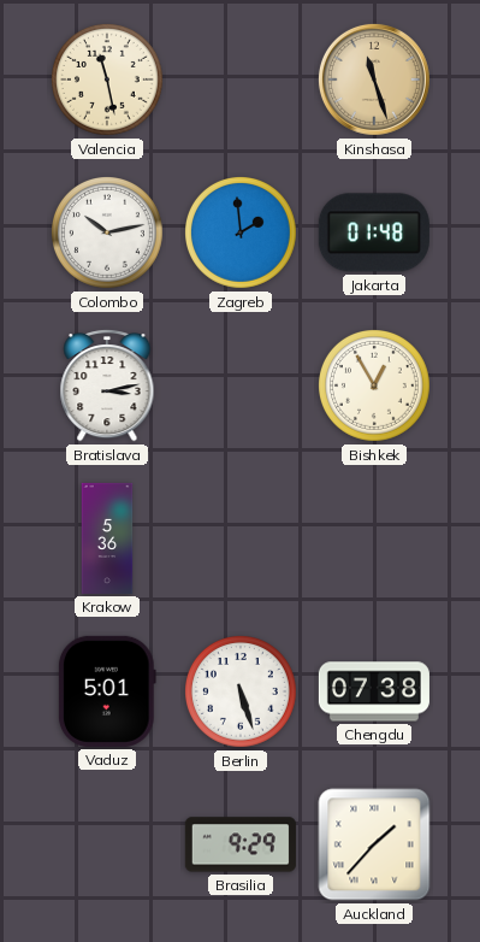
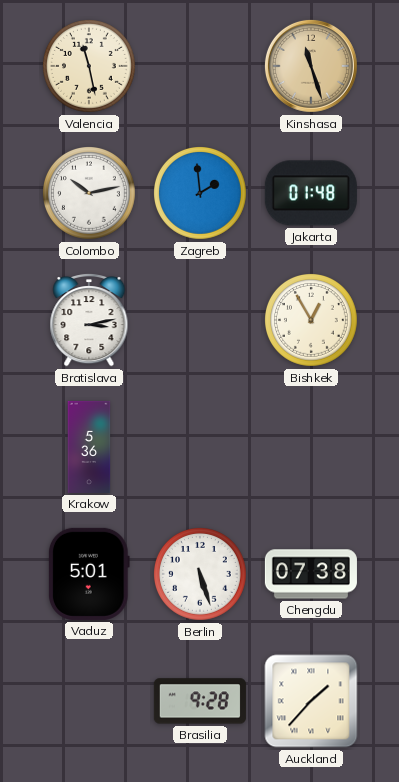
Brasilia: 9:29 -> 9:28 (200, 701)
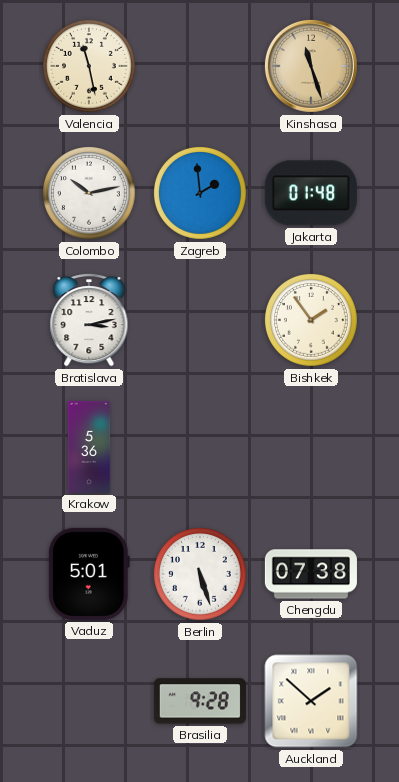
Bishkek: 12:55 -> 1:54 (312, 321)
Auckland: 1:37 -> 1:52 (311, 701)
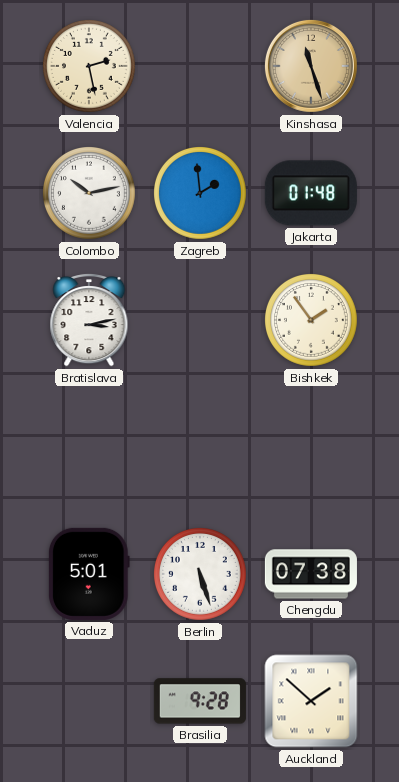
Valencia: 11:28 -> 2:28 (90, 67)
Krakow: 5:36 -> none (89, 447)
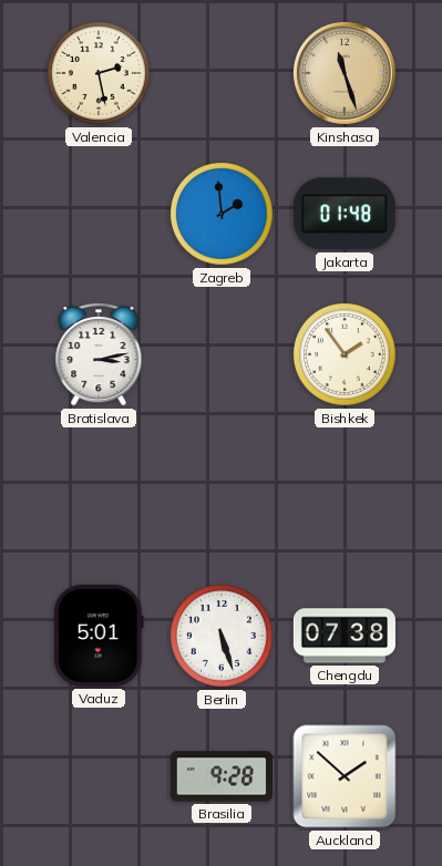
Colombo: 10:13 -> none (90, 194)
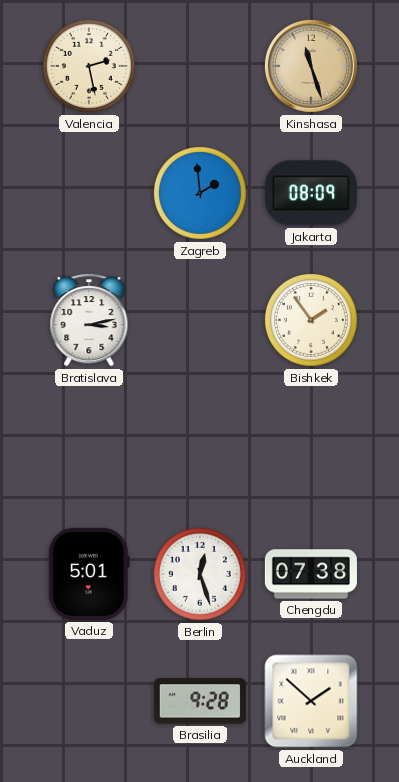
Jakarta: 01:48 -> 08:09 (311, 193)
Berlin: 5:27 -> 12:27 (201, 575)
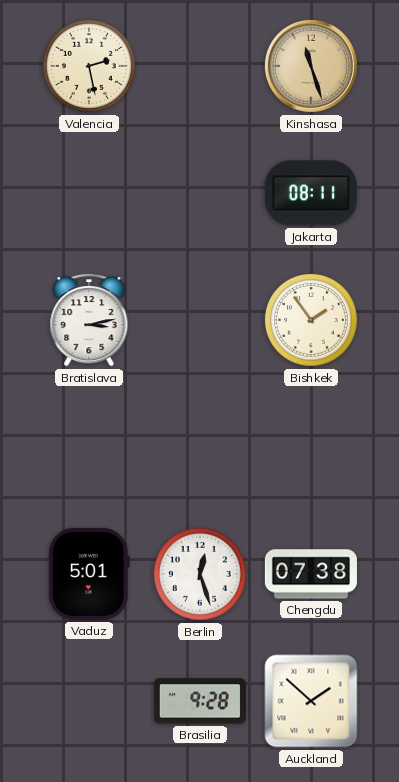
Zagreb: 1:59 -> none (201, 194)
Jakarta: 08:09 -> 08:11 (311, 193)
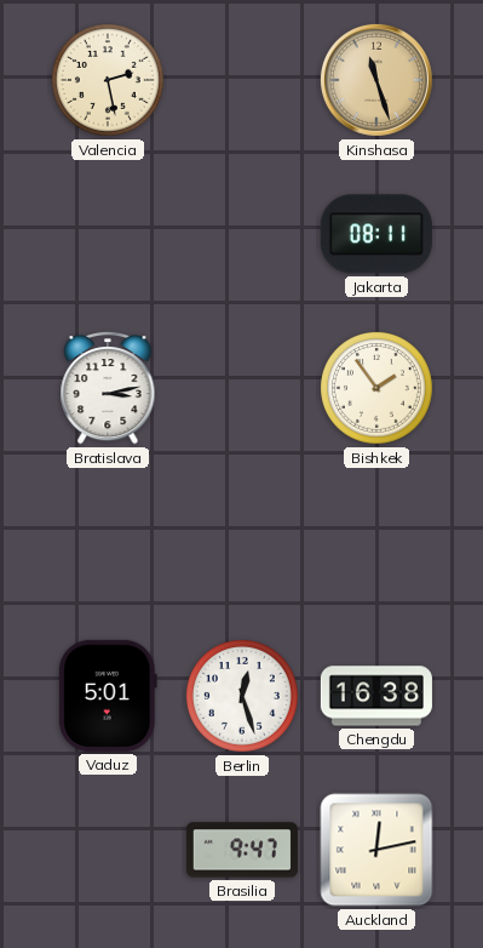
Chengdu: 07:38 -> 16:38 (376, 696)
Brasilia: 9:28 -> 9:47 (242, 850)
Auckland: 1:52 -> 12:13 (376, 850)
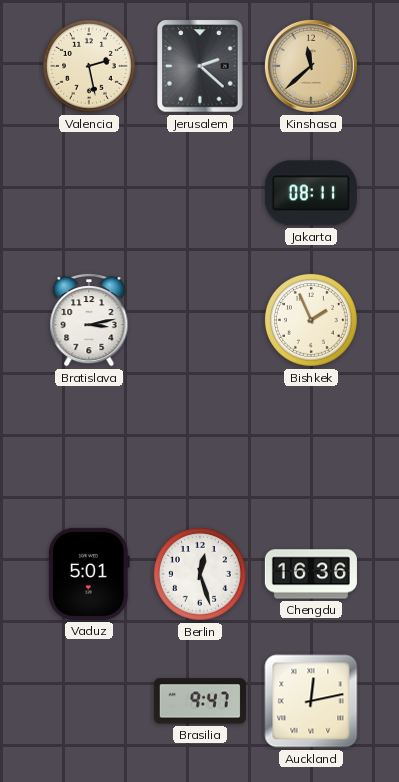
Jerusalem: none -> 2:22 (200, 66)
Kinshasa: 11:27 -> 11:38 (311, 66)
Bishkek: 1:54 -> 1:56 (312, 321)
Chengdu: 16:38 -> 16:36 (311, 574)
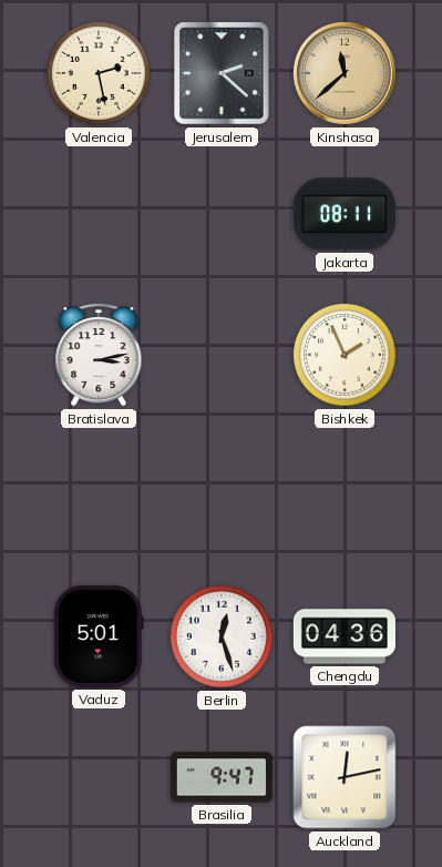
Chengdu: 16:36 -> 04:36 (345, 636)
